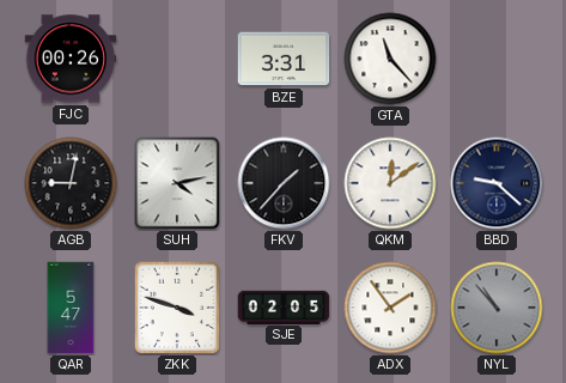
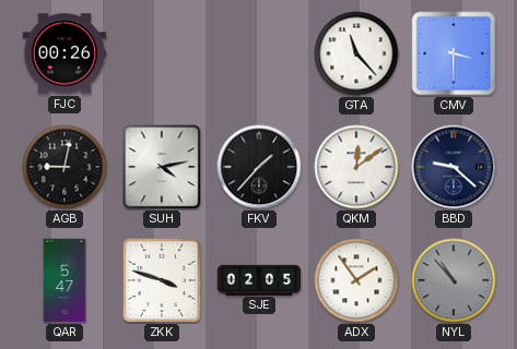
BZE: 3:31 -> none (284, 59)
CMV: none -> 3:30 (454, 53)
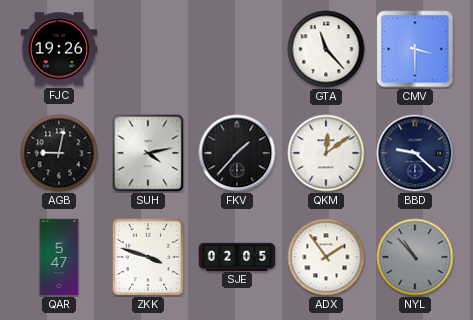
FJC: 00:26 -> 19:26 (59, 49)
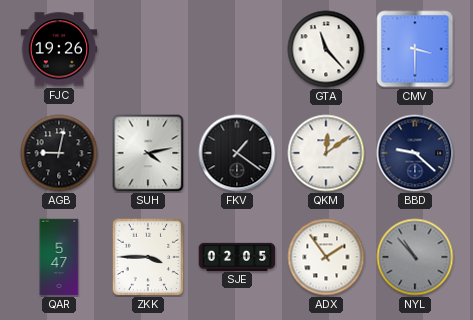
FKV: 1:37 -> 1:21 (237, 153)
ZKK: 3:48 -> 3:45 (148, 257)
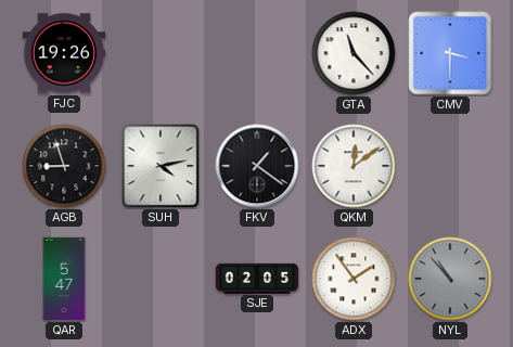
AGB: 9:02 -> 8:57 (64, 166)
BBD: 9:22 -> none (415, 153)
ZKK: 3:45 -> none (148, 257)
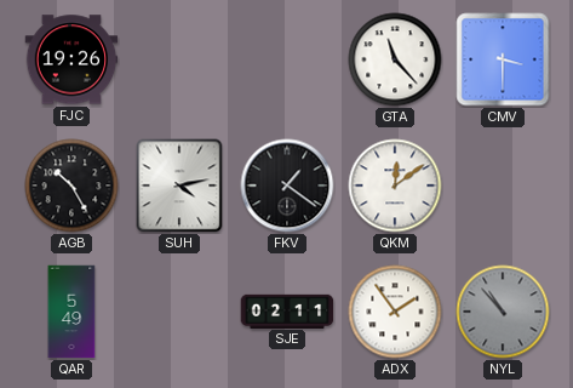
AGB: 8:57 -> 10:25 (71, 186)
QAR: 5:47 -> 5:49 (71, 312)
SJE: 02:05 -> 02:11 (287, 310)
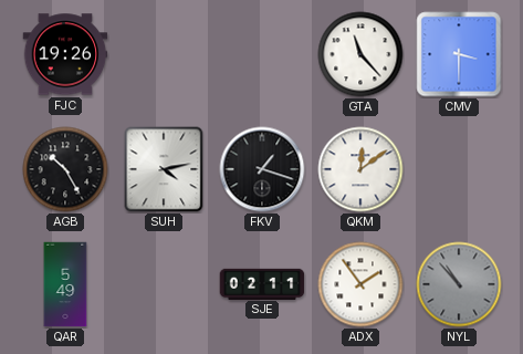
FKV: 1:21 -> 1:18 (262, 169)
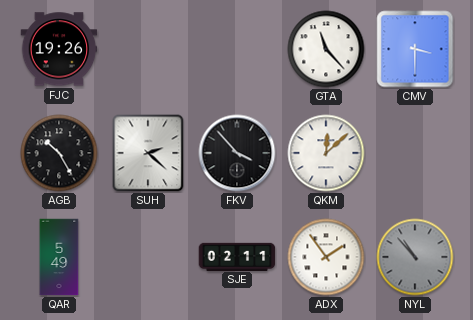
SUH: 4:13 -> 2:22 (148, 153)
FKV: 1:18 -> 3:53 (237, 153)
QKM: 12:09 -> 12:08 (326, 153)
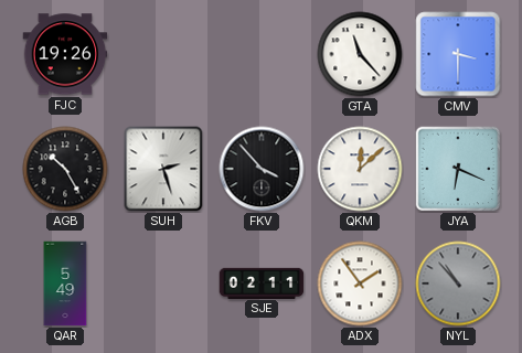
SUH: 2:22 -> 2:27 (163, 169)
JYA: none -> 6:19 (458, 169)
